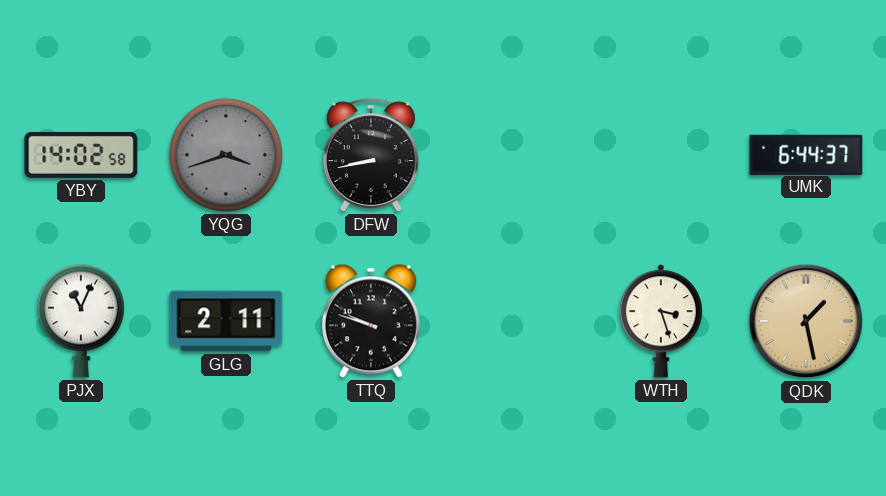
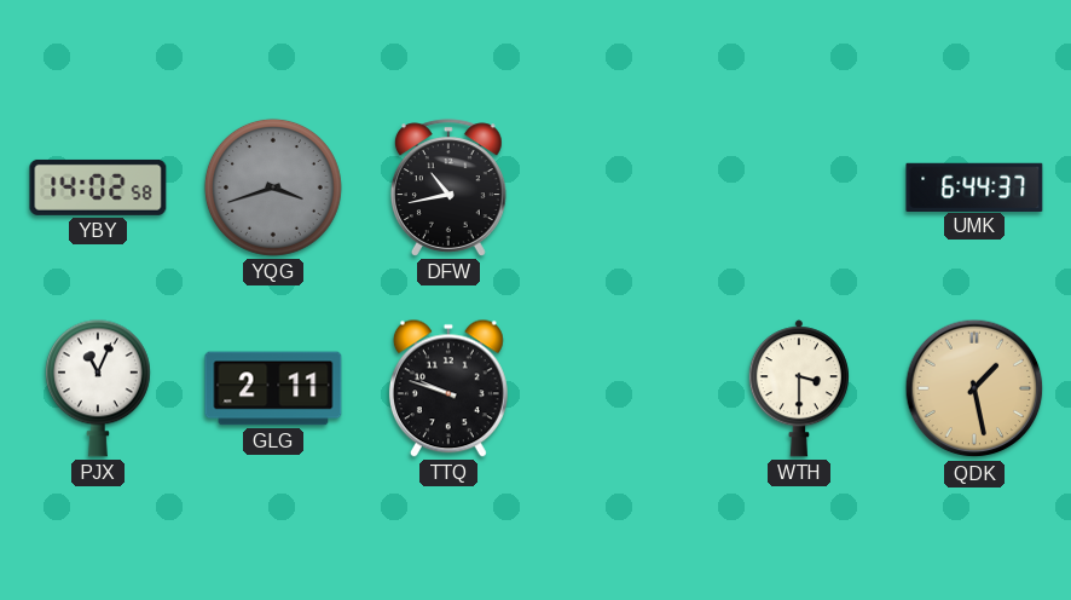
DFW: 8:43 -> 10:43 (448, 187)
WTH: 3:27 -> 3:30 (799, 388)
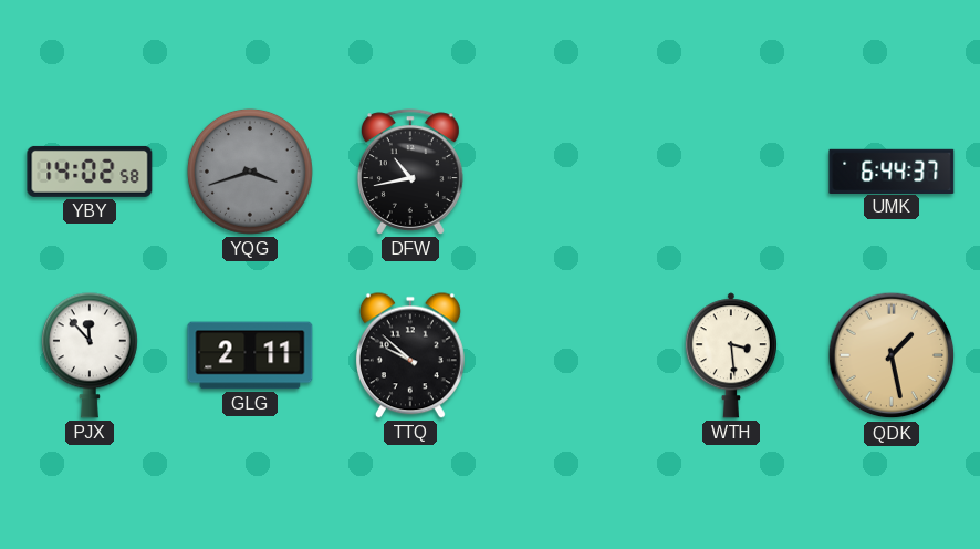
PJX: 11:04 -> 11:53 (90, 355)
TTQ: 9:48 -> 9:52 (410, 355)
WTH: 3:30 -> 3:29 (731, 355)
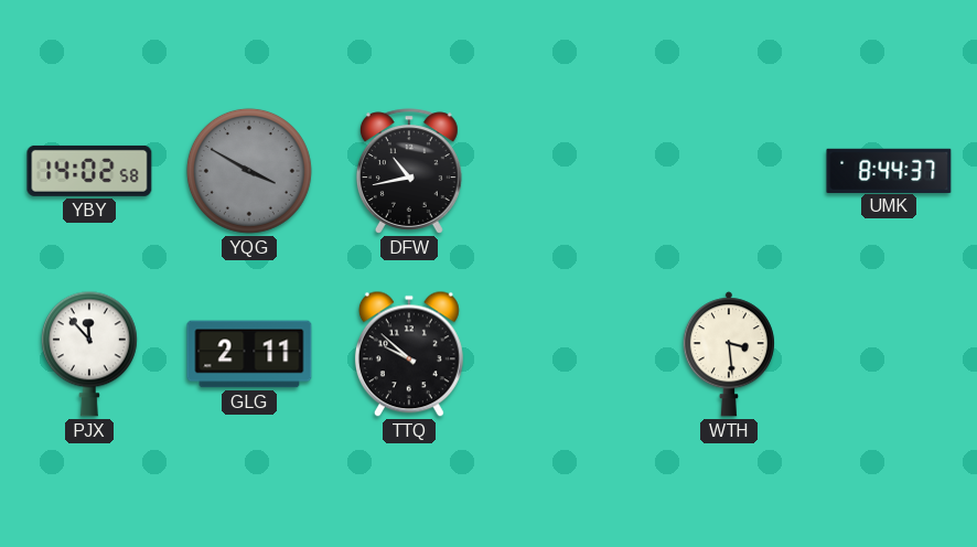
YQG: 3:42 -> 3:50 (249, 171)
UMK: 6:44 -> 8:44 (889, 170)
QDK: 1:28 -> none (892, 355)
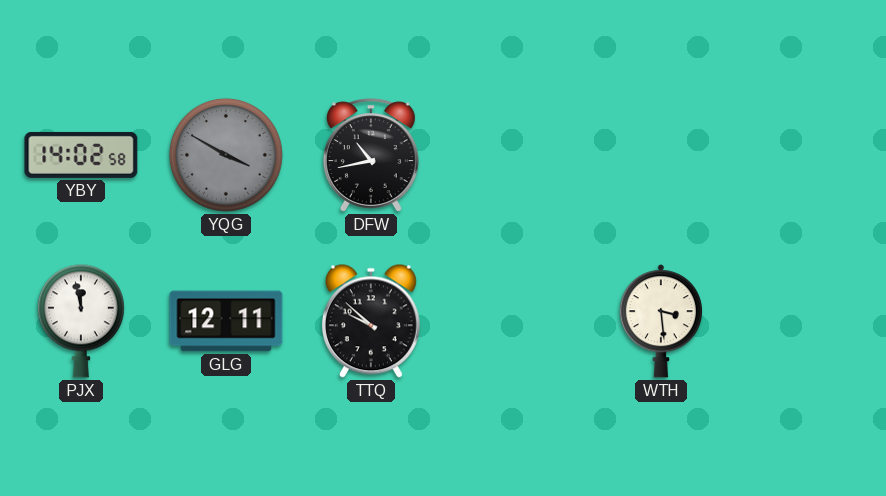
UMK: 8:44 -> none (889, 170)
PJX: 11:53 -> 11:58 (81, 321)
GLG: 2:11 -> 12:11 (226, 321)
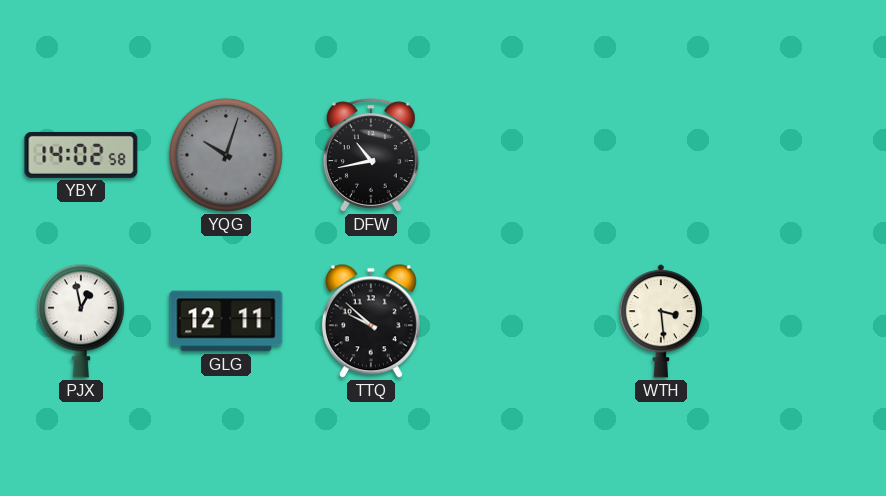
YQG: 3:50 -> 10:03 (226, 155)
PJX: 11:58 -> 12:58 (81, 321)
